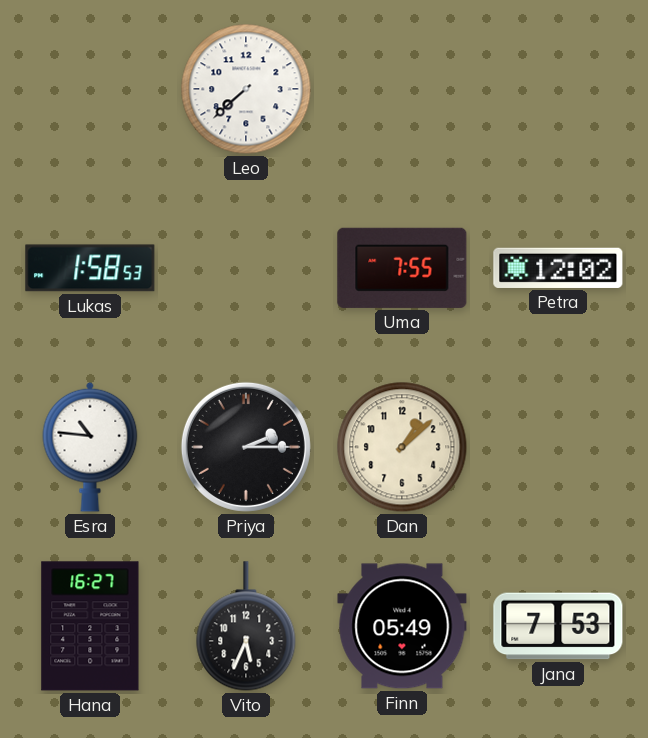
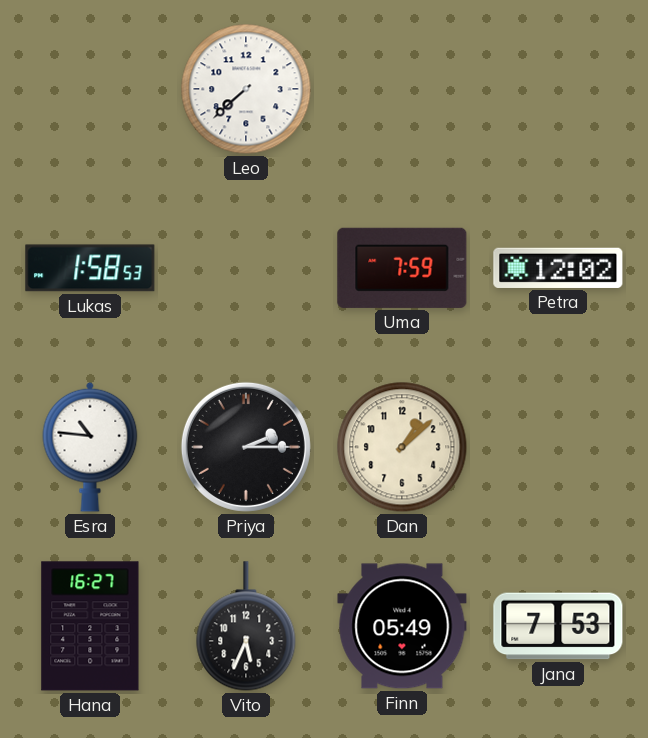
Uma: 7:55 -> 7:59 (402, 268)
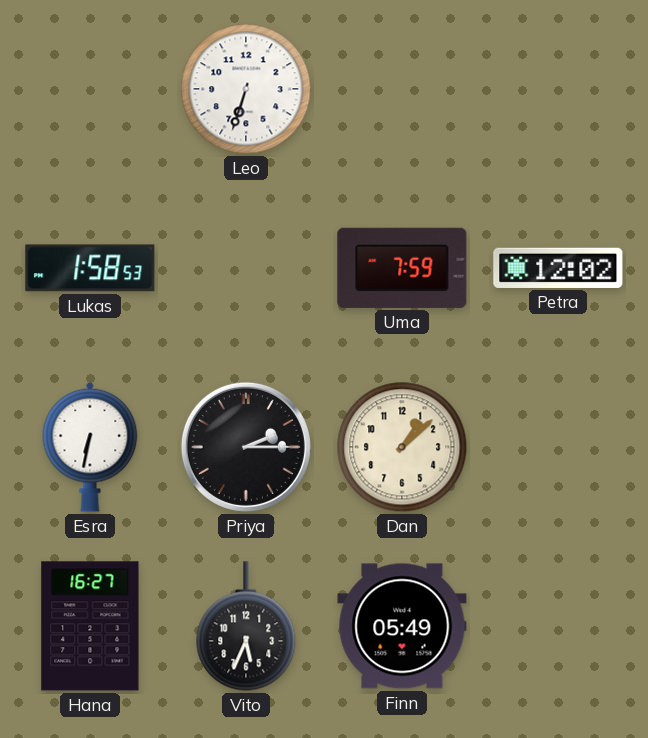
Leo: 7:38 -> 6:33 (246, 89)
Esra: 10:46 -> 6:32 (90, 447)
Jana: 7:53 -> none (558, 626)
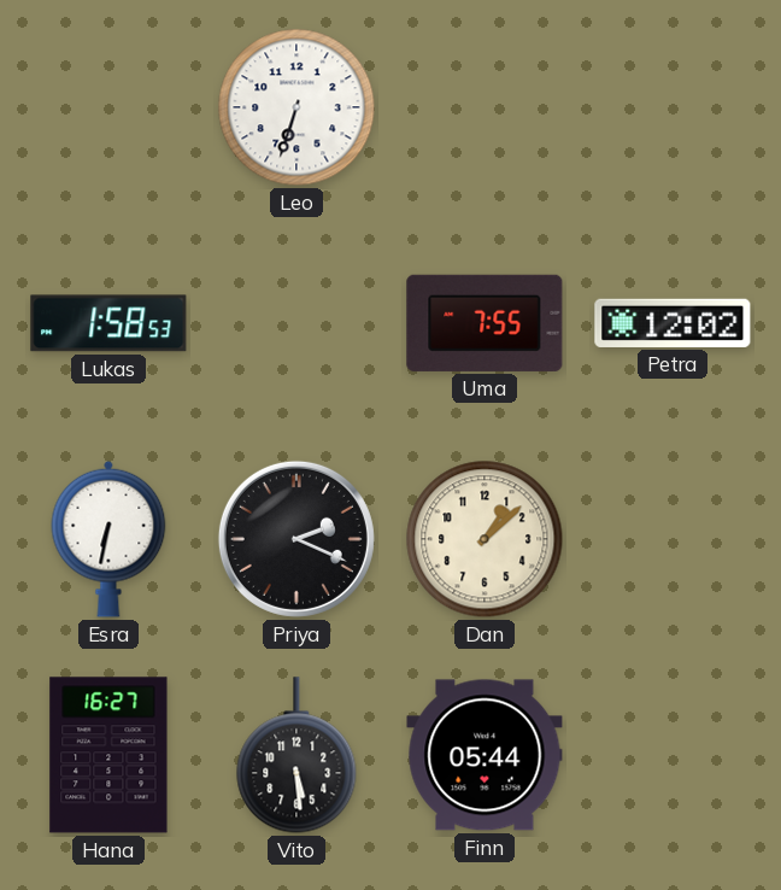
Uma: 7:59 -> 7:55 (485, 323)
Priya: 2:15 -> 2:19 (296, 539)
Vito: 5:34 -> 5:29 (296, 755)
Finn: 05:49 -> 05:44 (485, 755)
